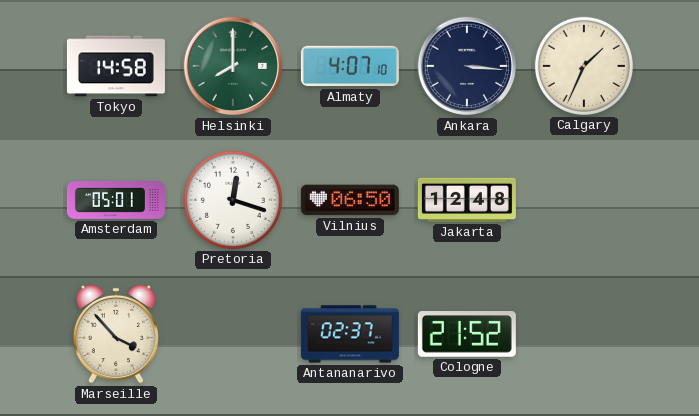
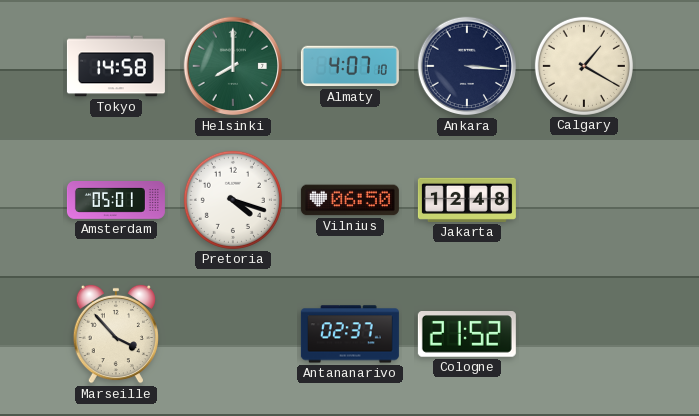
Calgary: 1:34 -> 1:20 (584, 66)
Pretoria: 12:18 -> 4:18 (233, 200)
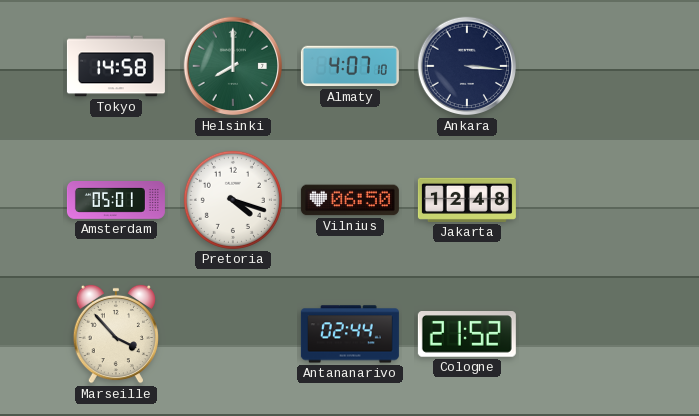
Calgary: 1:20 -> none (584, 66)
Antananarivo: 02:37 -> 02:44 (350, 334)
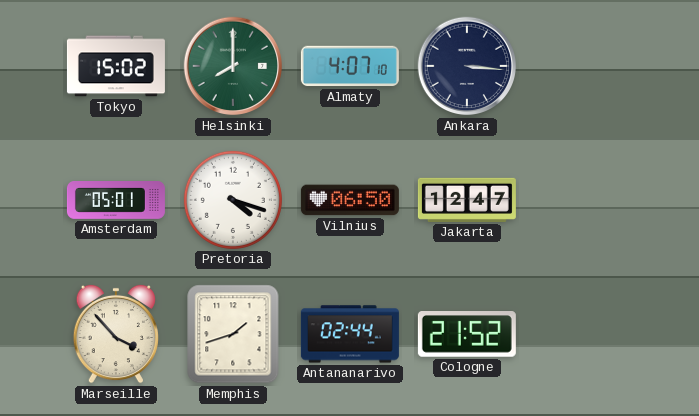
Tokyo: 14:58 -> 15:02 (116, 66)
Jakarta: 12:48 -> 12:47 (467, 200)
Memphis: none -> 1:42 (233, 334)
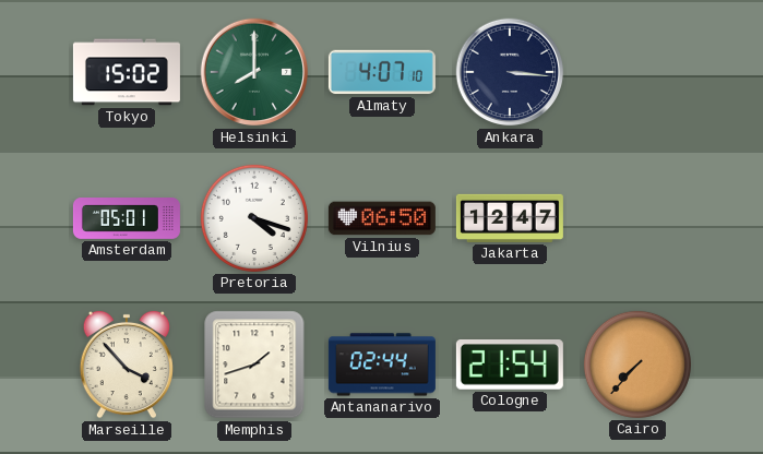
Cologne: 21:52 -> 21:54 (510, 366)
Cairo: none -> 7:37 (637, 365)
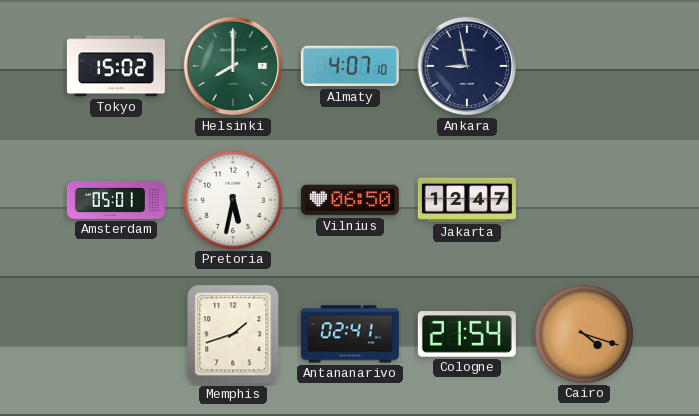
Ankara: 3:16 -> 8:58 (467, 66)
Pretoria: 4:18 -> 5:32 (233, 200)
Marseille: 3:53 -> none (127, 365)
Antananarivo: 02:44 -> 02:41 (350, 334)
Cairo: 7:37 -> 4:18 (584, 334)
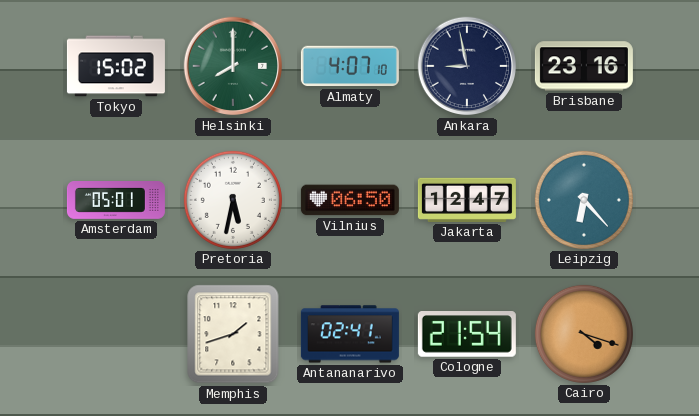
Brisbane: none -> 23:16 (584, 66)
Leipzig: none -> 6:23 (584, 200)
